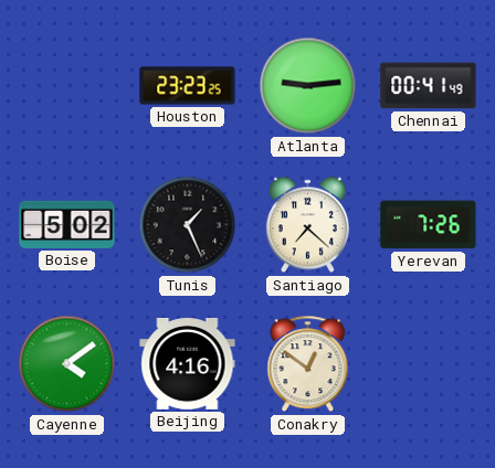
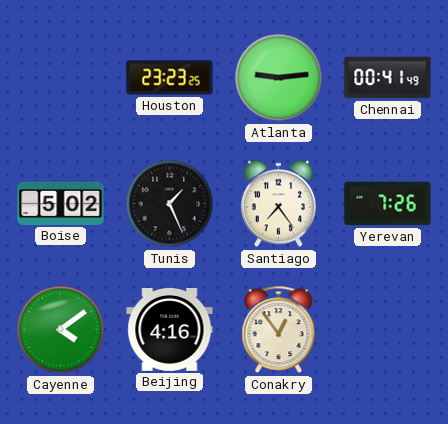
Santiago: 7:22 -> 7:24 (278, 204)
Conakry: 12:51 -> 12:54 (279, 330)
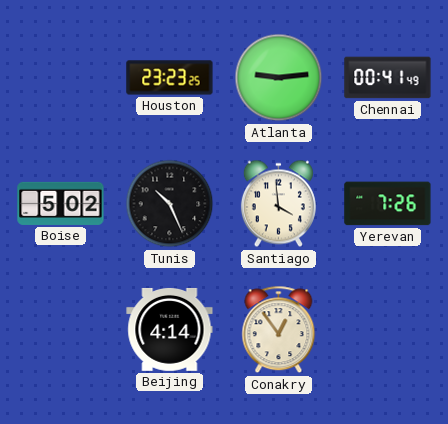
Tunis: 1:26 -> 10:26 (170, 204)
Santiago: 7:24 -> 3:59 (278, 204)
Cayenne: 4:09 -> none (61, 330)
Beijing: 4:16 -> 4:14 (170, 329)
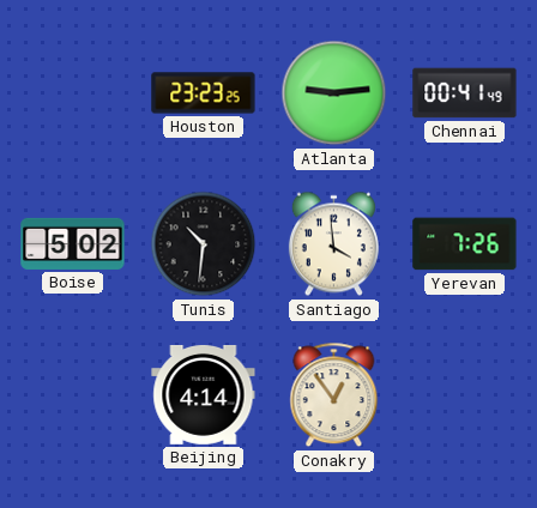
Tunis: 10:26 -> 10:31 (204, 244)
